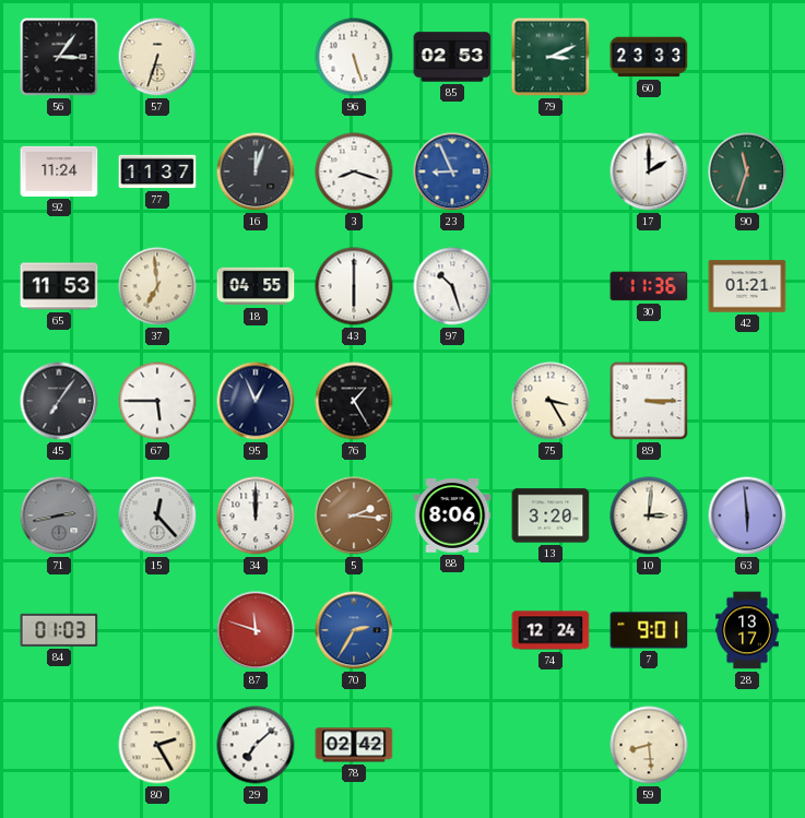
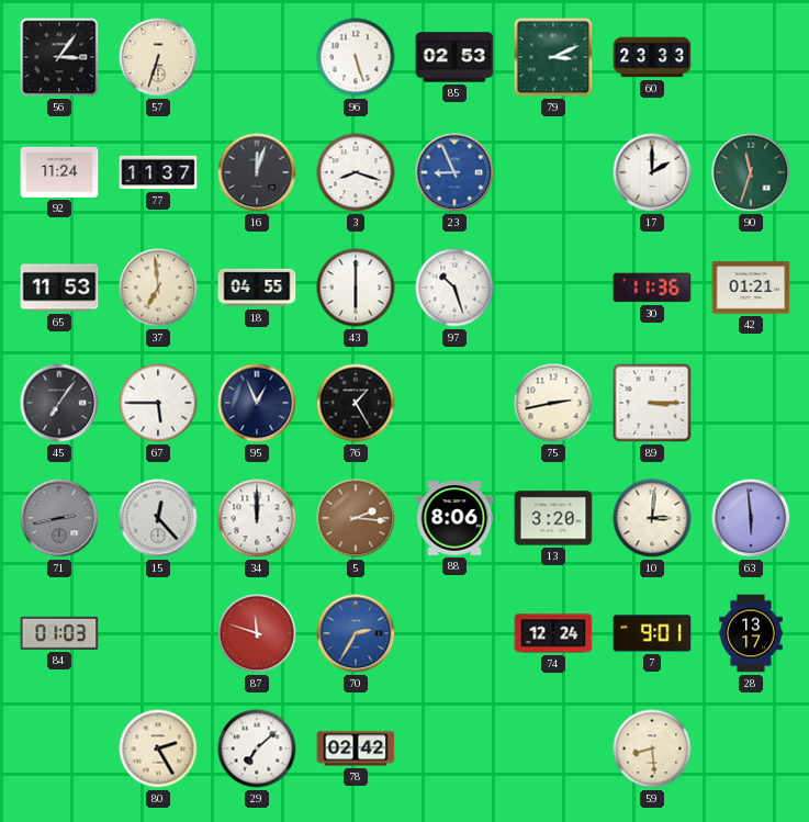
75: 3:25 -> 2:43 (553, 403)
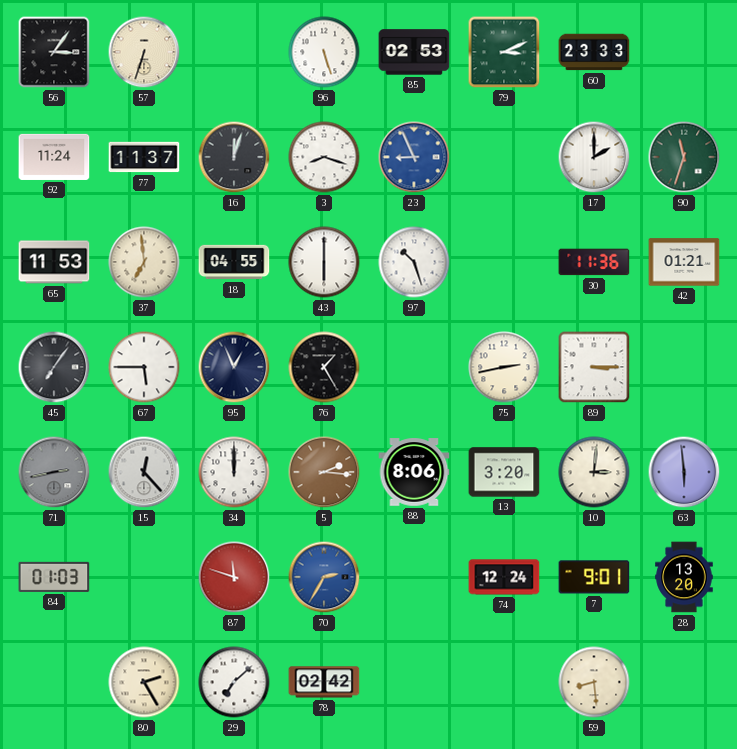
28: 13:17 -> 13:20 (684, 577)
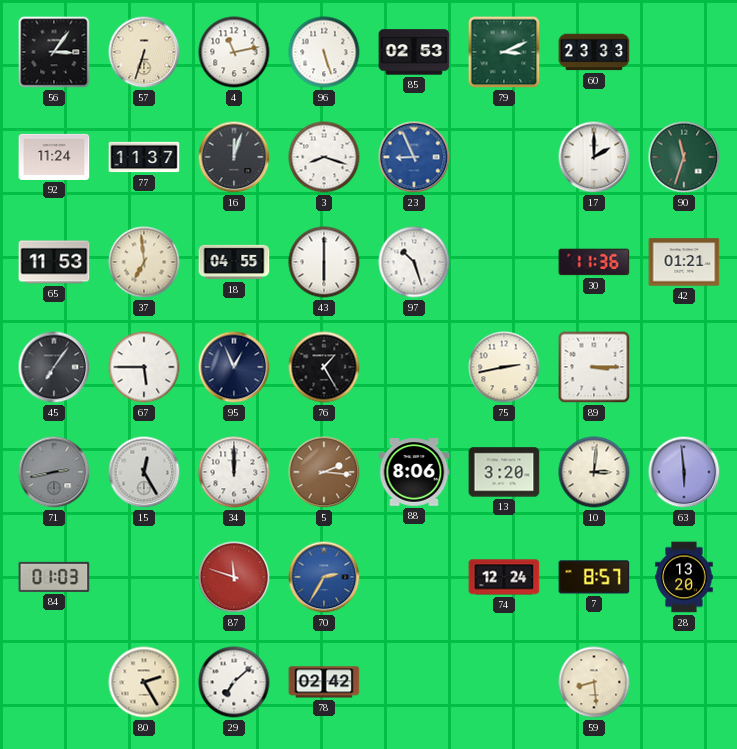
4: none -> 11:13 (234, 52)
15: 12:23 -> 12:25 (144, 472)
7: 9:01 -> 8:57 (594, 577)
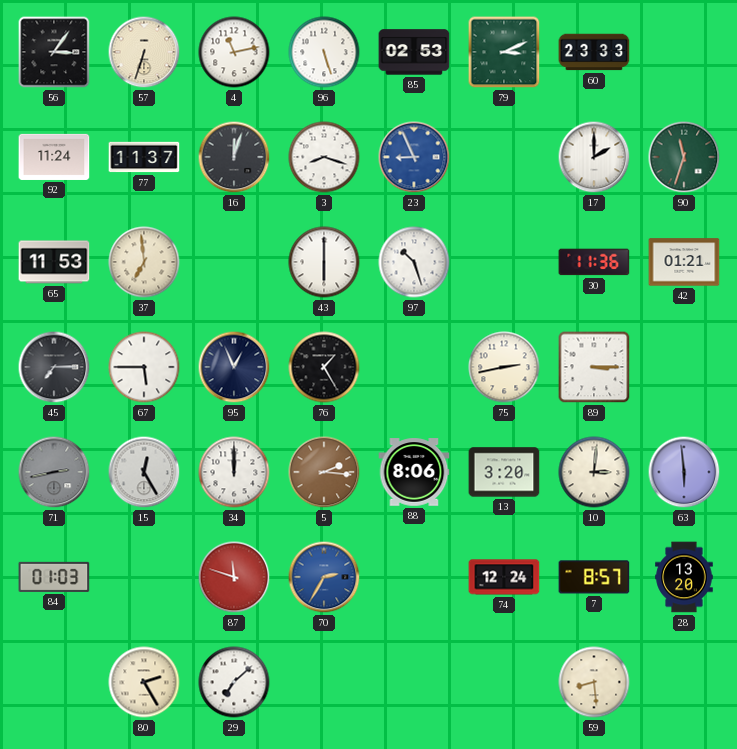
18: 04:55 -> none (234, 262)
45: 7:06 -> 7:15 (54, 367)
78: 02:42 -> none (324, 682)
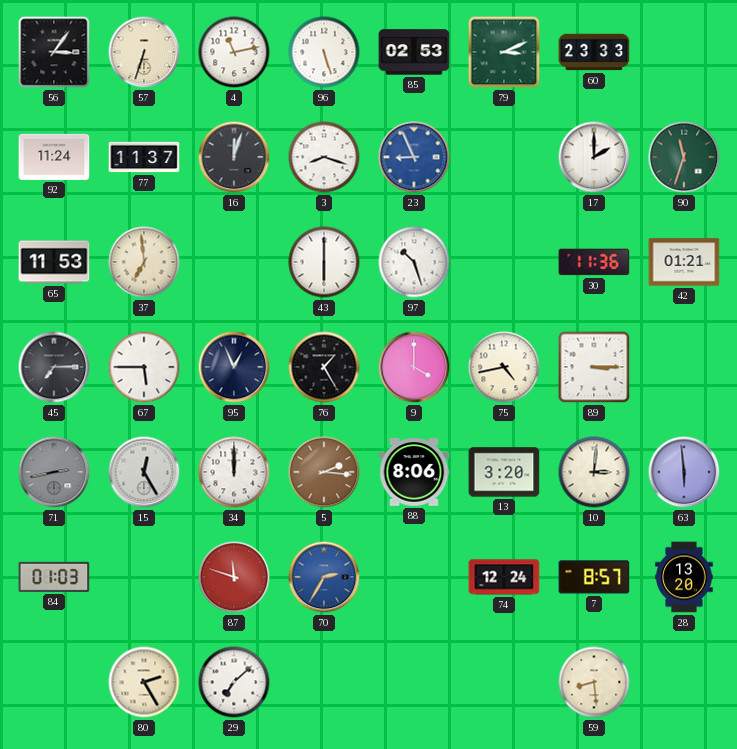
9: none -> 4:00 (414, 367)
75: 2:43 -> 4:43 (504, 367)
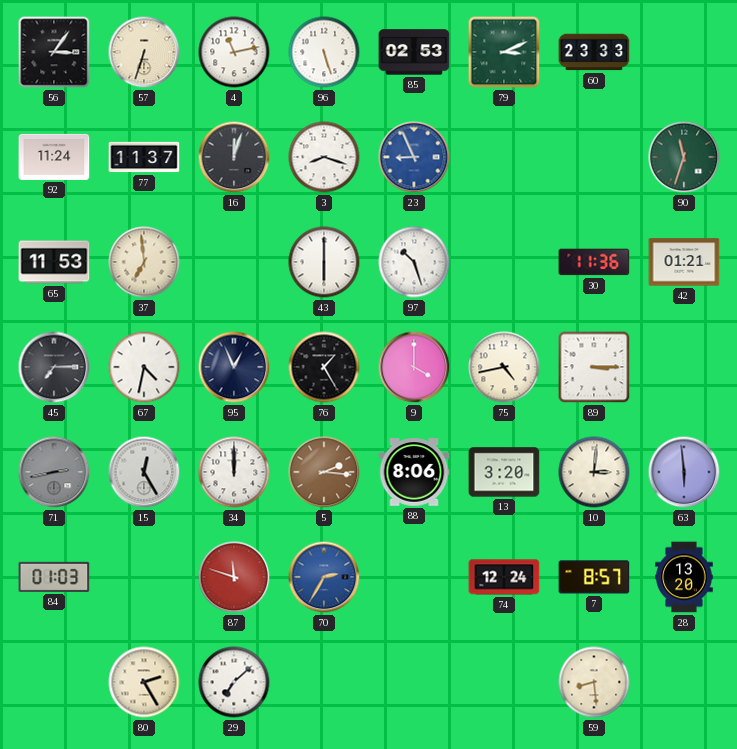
17: 2:00 -> none (594, 157)
67: 5:45 -> 4:32 (144, 367)
